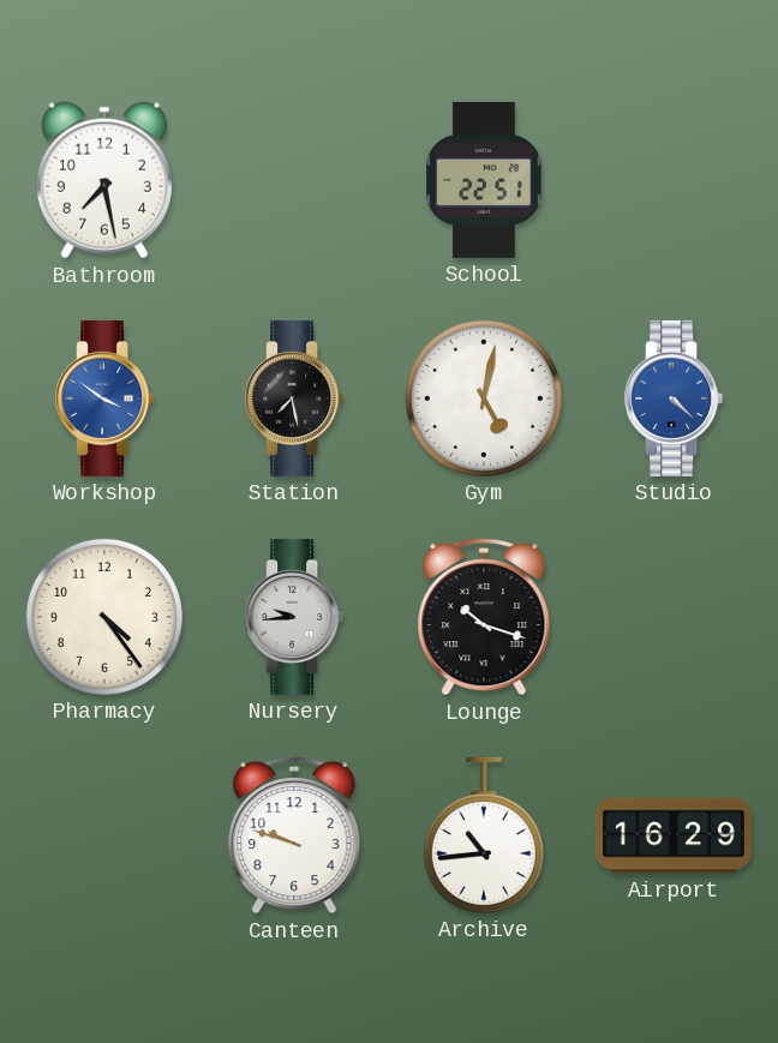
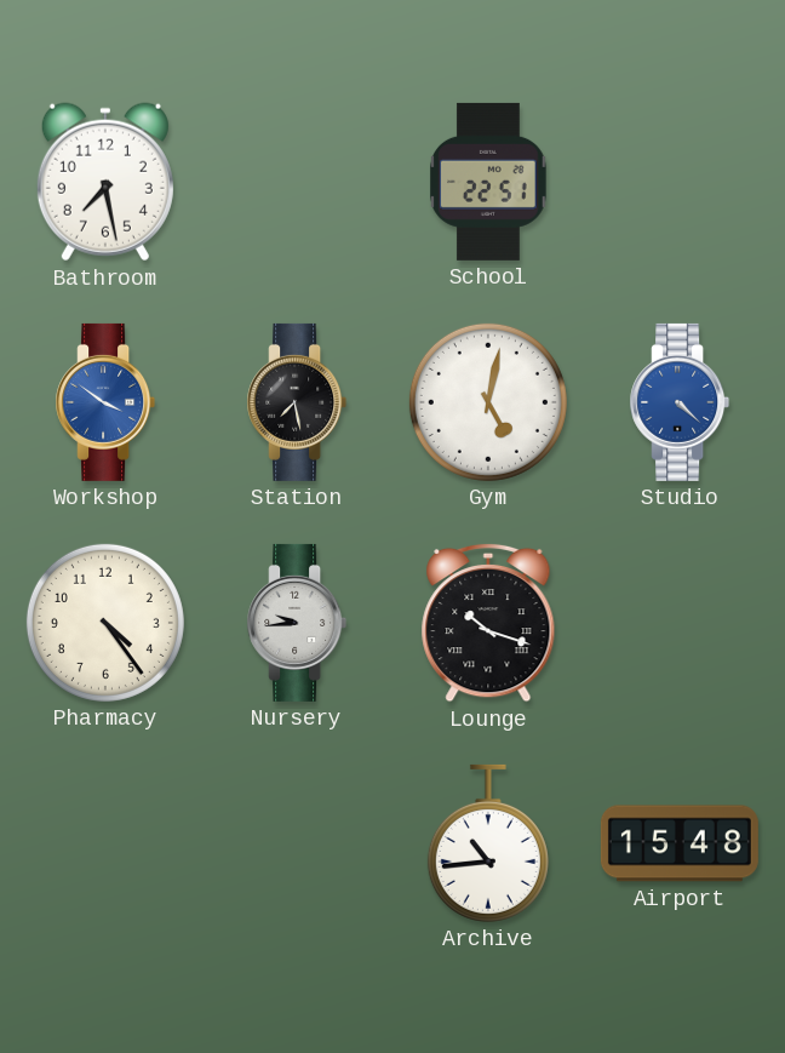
Canteen: 9:48 -> none (294, 835)
Airport: 16:29 -> 15:48 (680, 843)
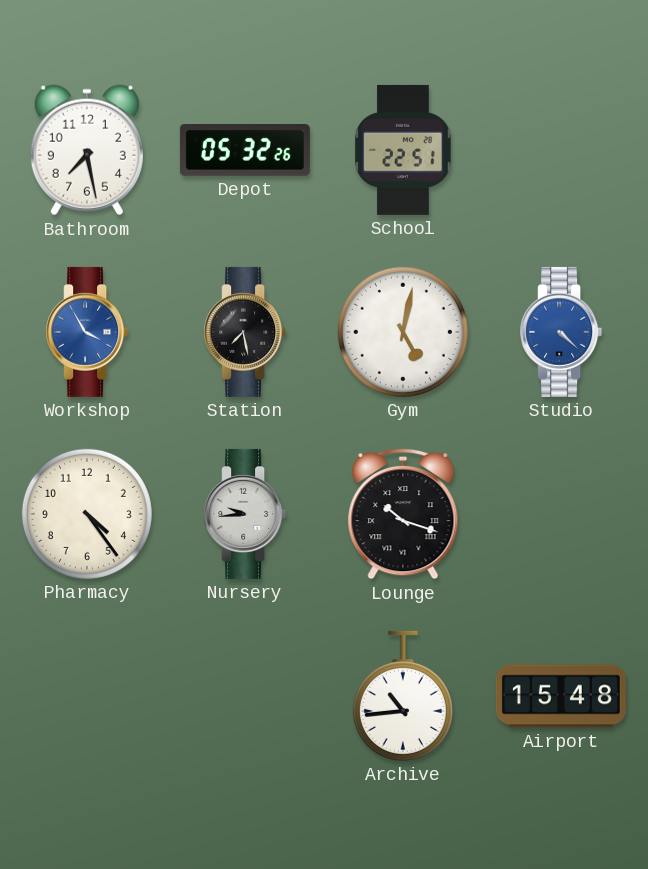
Depot: none -> 05:32 (245, 151)
Workshop: 3:51 -> 3:55 (87, 332)
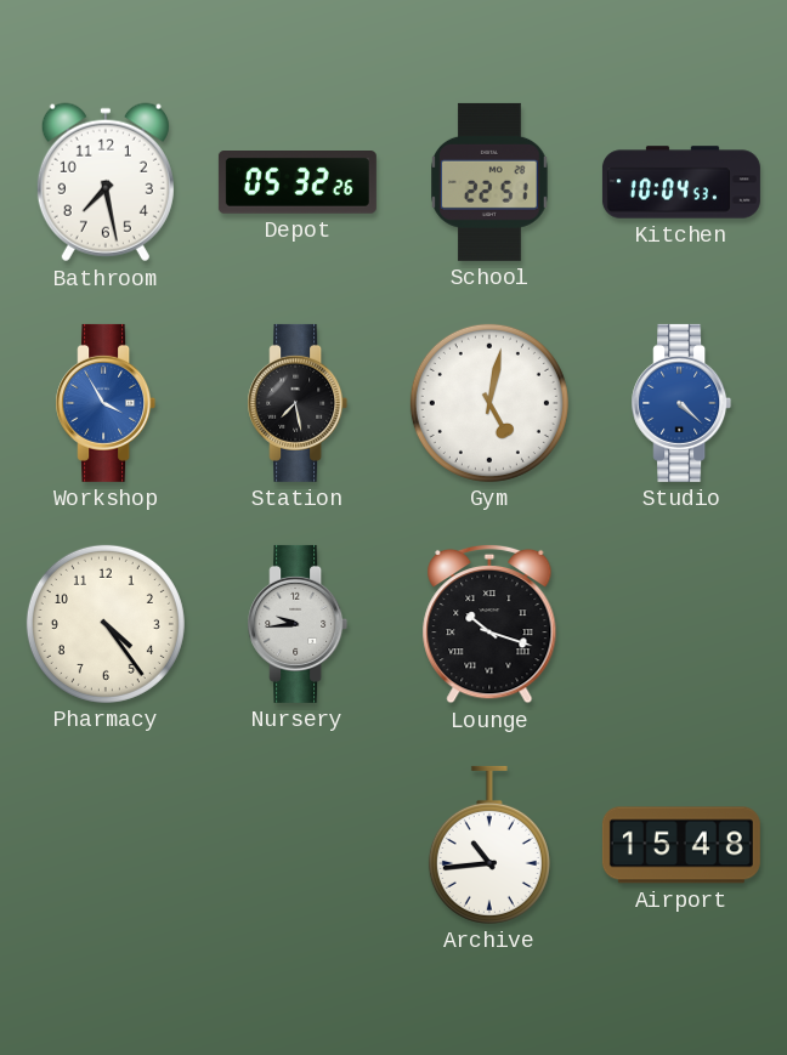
Kitchen: none -> 10:04 (681, 182)
